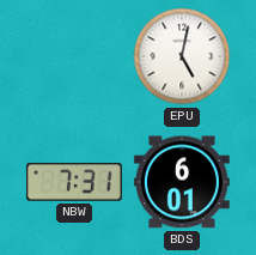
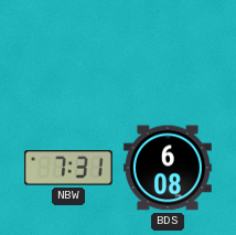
EPU: 5:02 -> none (182, 56)
BDS: 6:01 -> 6:08 (168, 168)
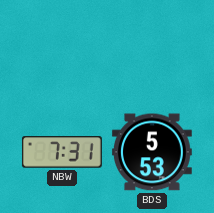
BDS: 6:08 -> 5:53 (152, 152)
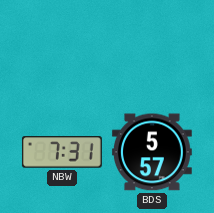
BDS: 5:53 -> 5:57 (152, 152)
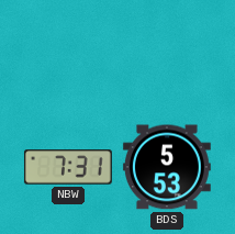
BDS: 5:57 -> 5:53 (167, 167)
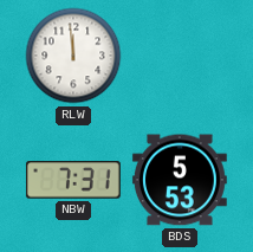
RLW: none -> 11:59 (73, 56)
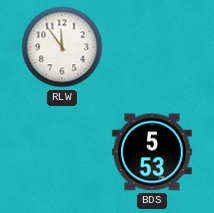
RLW: 11:59 -> 11:54 (62, 47)
NBW: 7:31 -> none (73, 180)
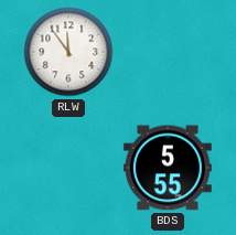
BDS: 5:53 -> 5:55 (168, 168)
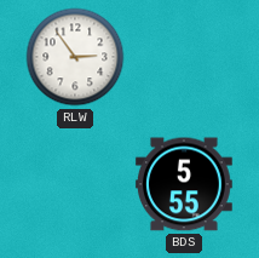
RLW: 11:54 -> 2:54 (75, 57)
